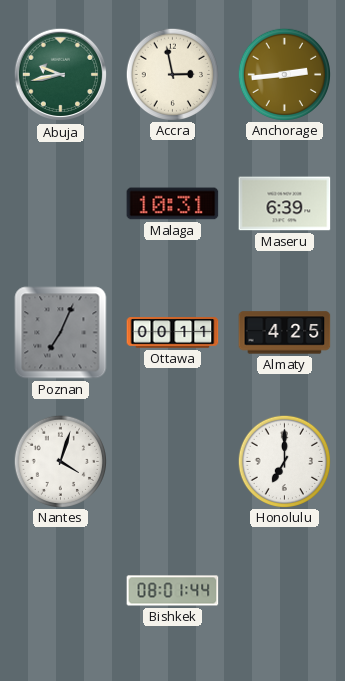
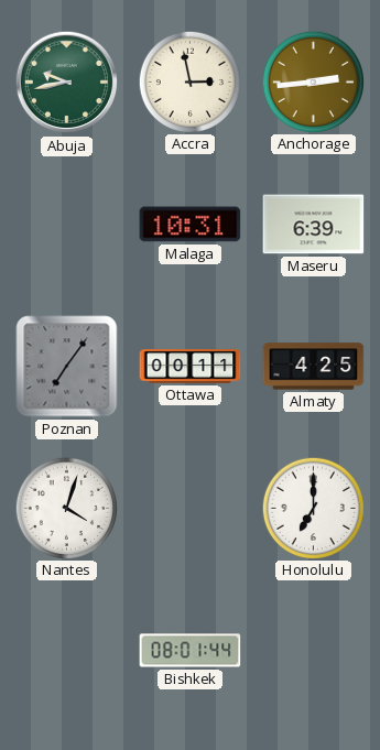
Poznan: 7:04 -> 7:06 (67, 367)
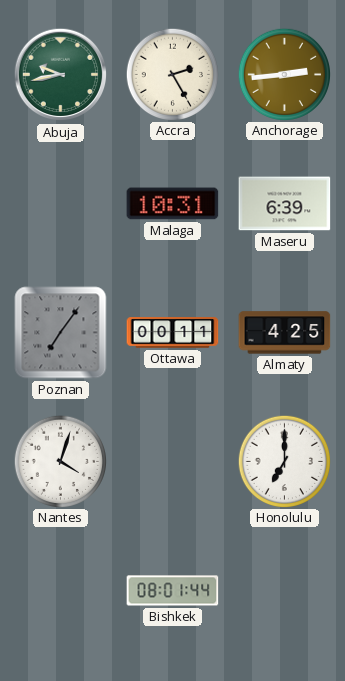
Accra: 2:58 -> 2:25 (172, 74)
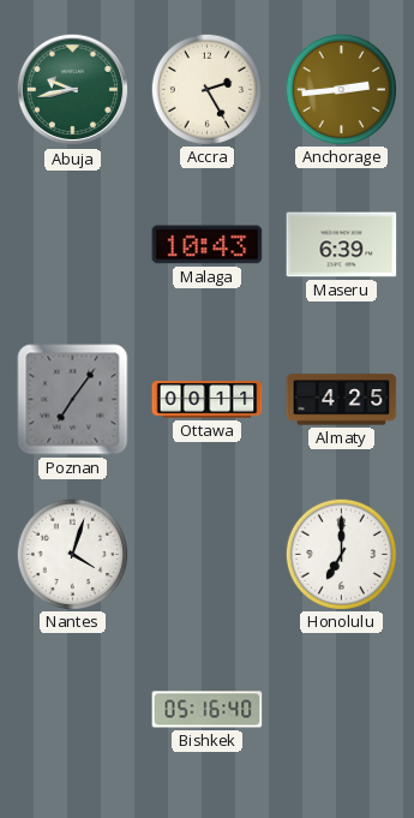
Malaga: 10:31 -> 10:43 (208, 245)
Bishkek: 08:01 -> 05:16 (208, 710)
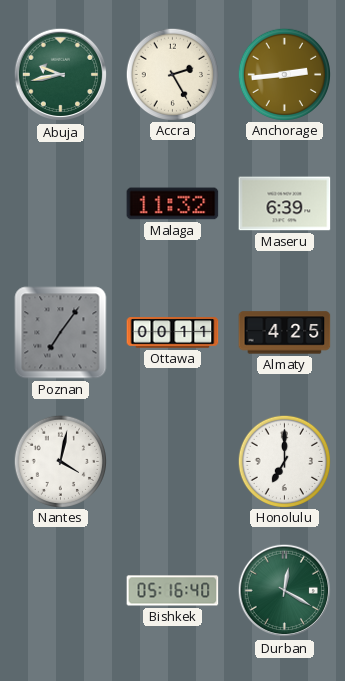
Malaga: 10:43 -> 11:32 (173, 204)
Nantes: 4:03 -> 4:02 (60, 461)
Durban: none -> 12:20 (285, 591)
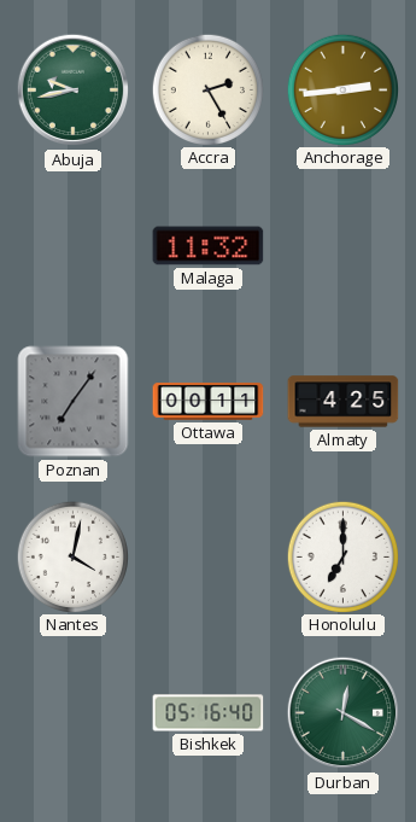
Maseru: 6:39 -> none (285, 204)
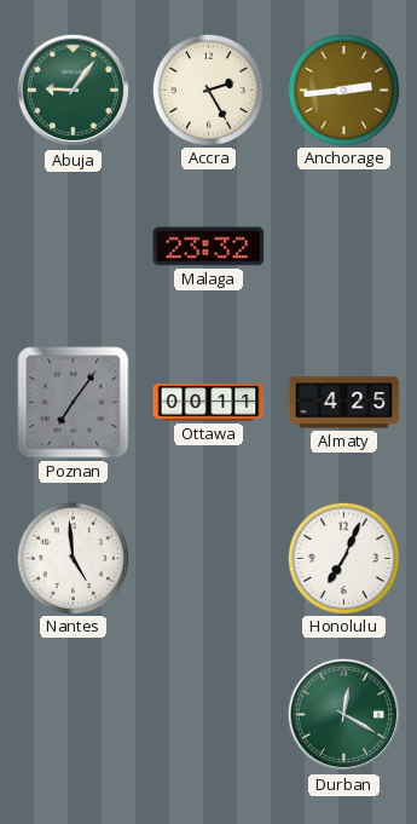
Abuja: 9:43 -> 9:06 (74, 91)
Malaga: 11:32 -> 23:32 (209, 247)
Nantes: 4:02 -> 4:59 (73, 558)
Honolulu: 7:00 -> 7:04 (343, 558)
Bishkek: 05:16 -> none (209, 713)
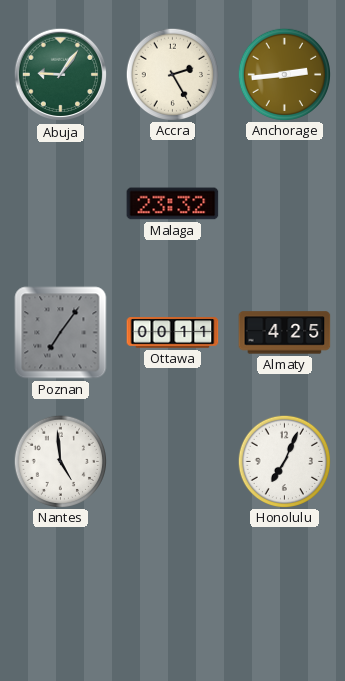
Durban: 12:20 -> none (344, 715)
